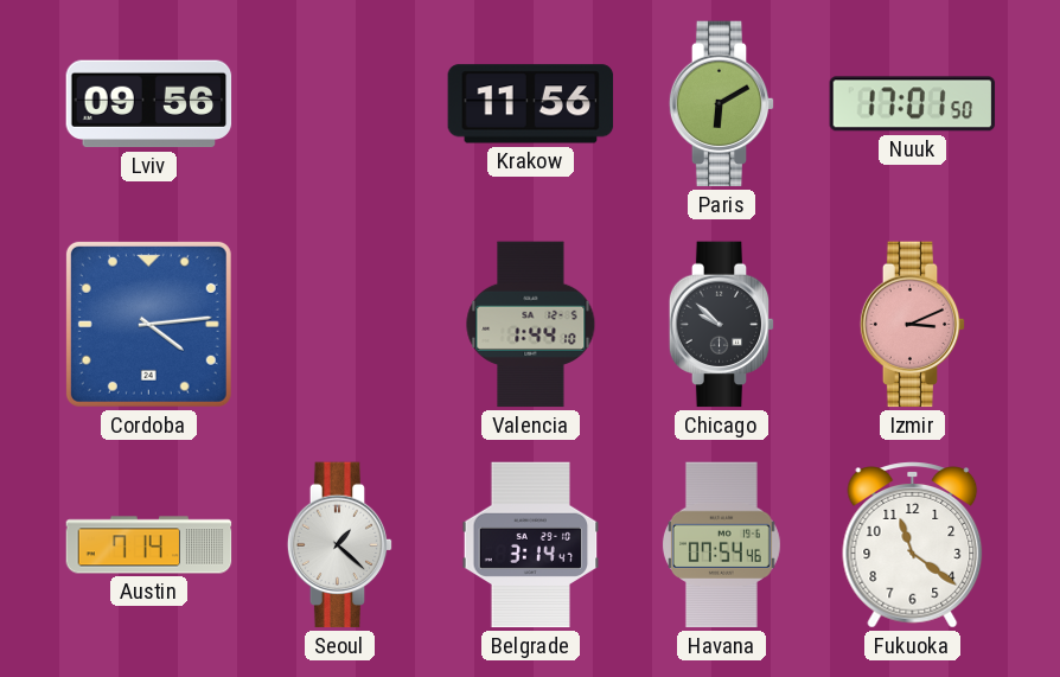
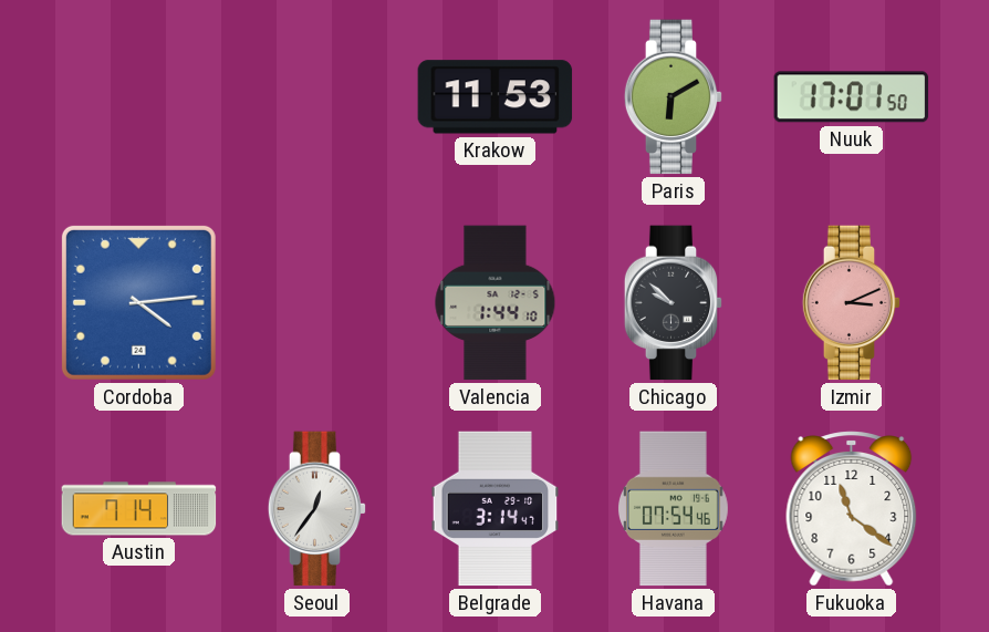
Lviv: 09:56 -> none (149, 104)
Krakow: 11:56 -> 11:53 (496, 97)
Seoul: 1:22 -> 12:36 (317, 509)
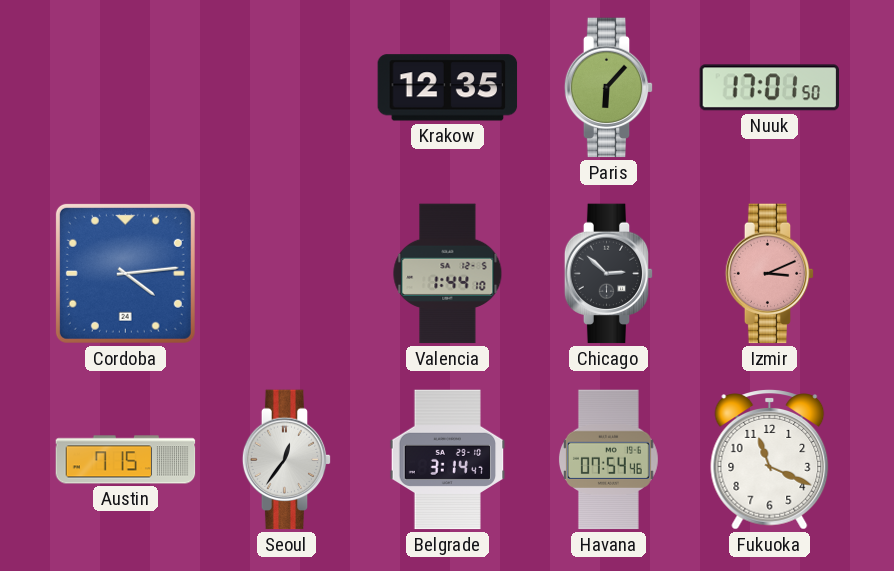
Krakow: 11:53 -> 12:35 (448, 88)
Paris: 6:10 -> 6:07 (609, 88)
Chicago: 9:52 -> 2:52 (609, 274)
Austin: 7:14 -> 7:15 (126, 460)
Fukuoka: 11:21 -> 11:19 (770, 460)
